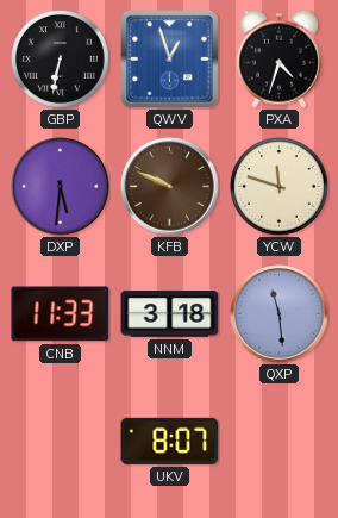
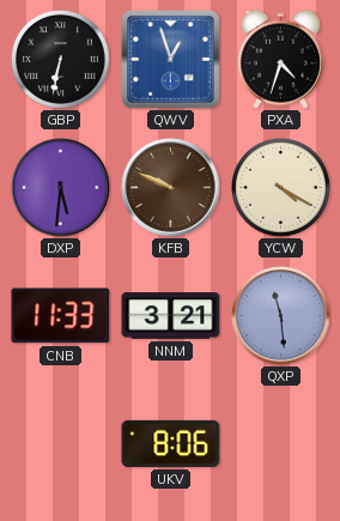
YCW: 11:48 -> 4:20 (281, 188)
NNM: 3:18 -> 3:21 (171, 316)
UKV: 8:07 -> 8:06 (171, 443)
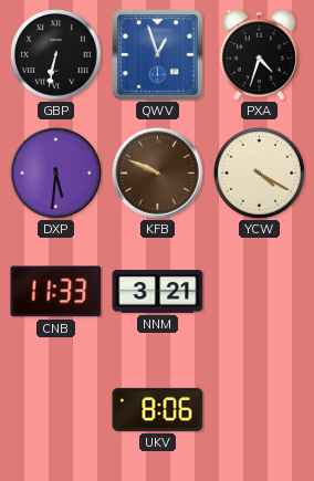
QXP: 11:29 -> none (281, 316)
